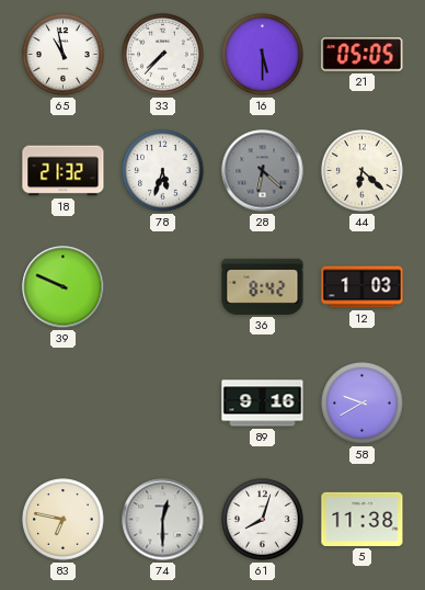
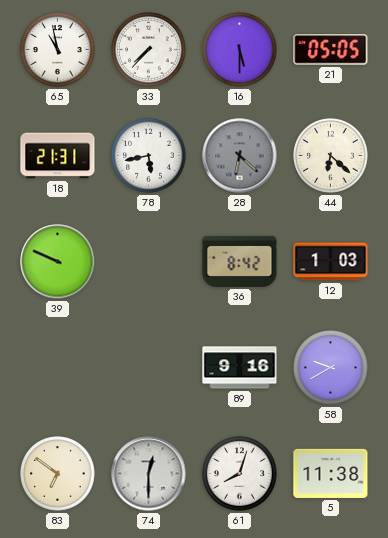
18: 21:32 -> 21:31 (58, 156)
78: 5:33 -> 5:43 (149, 156)
83: 6:47 -> 6:51 (58, 474)
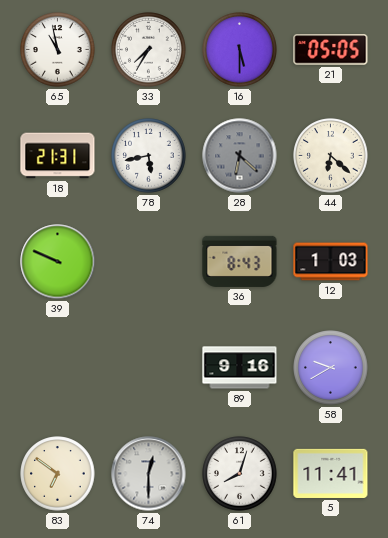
33: 7:37 -> 7:35 (149, 50)
36: 8:42 -> 8:43 (240, 261)
5: 11:38 -> 11:41 (331, 473)
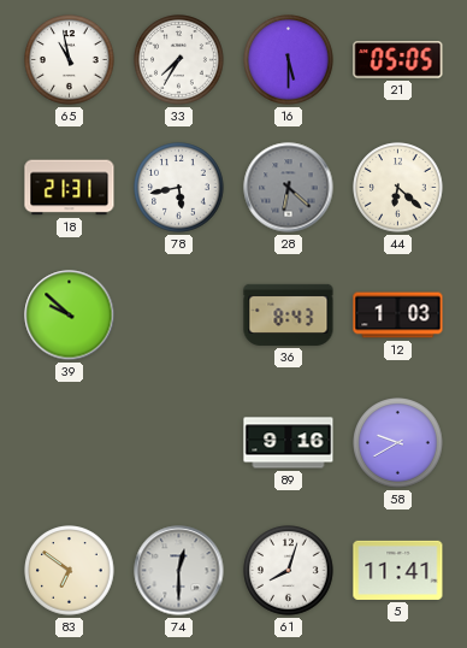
39: 9:49 -> 9:52 (70, 316)
